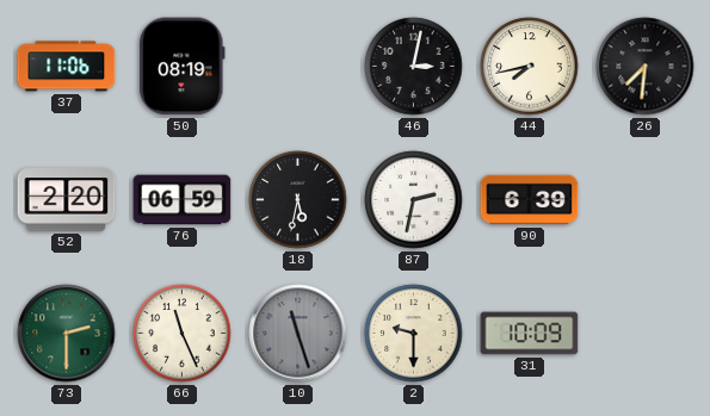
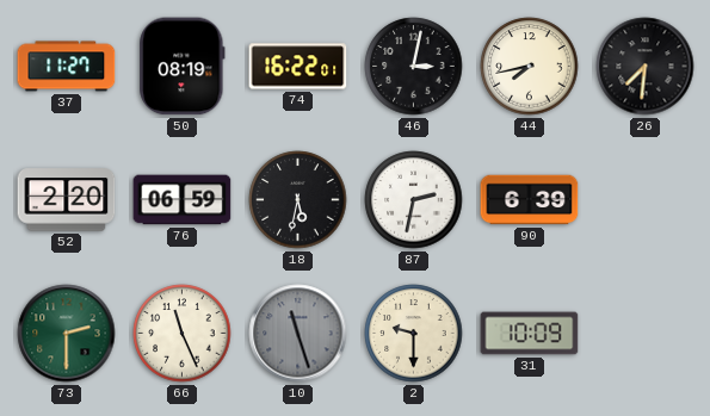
37: 11:06 -> 11:27 (67, 67)
74: none -> 16:22 (298, 67)
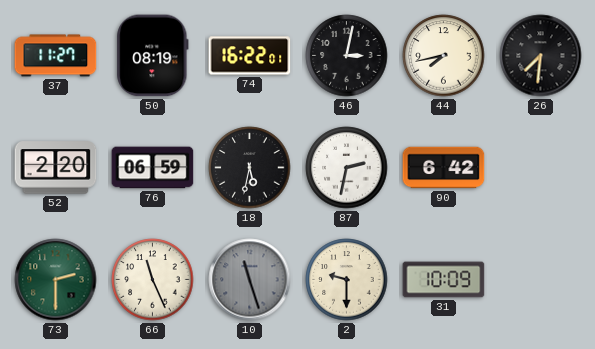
90: 6:39 -> 6:42 (444, 168)
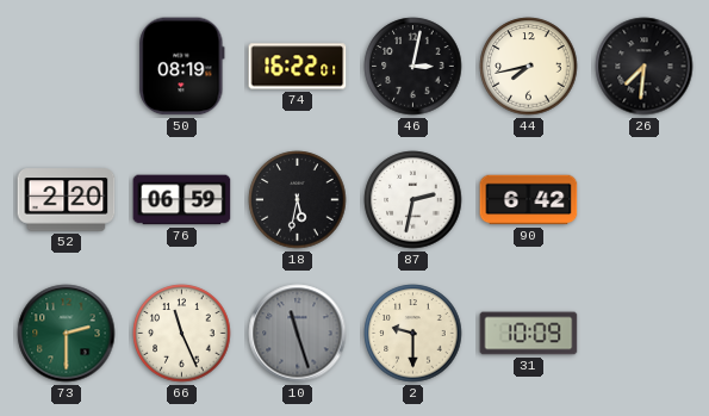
37: 11:27 -> none (56, 56)
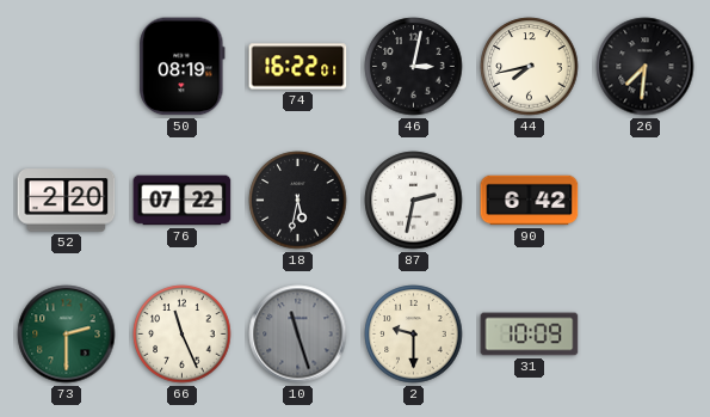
76: 06:59 -> 07:22 (183, 201)
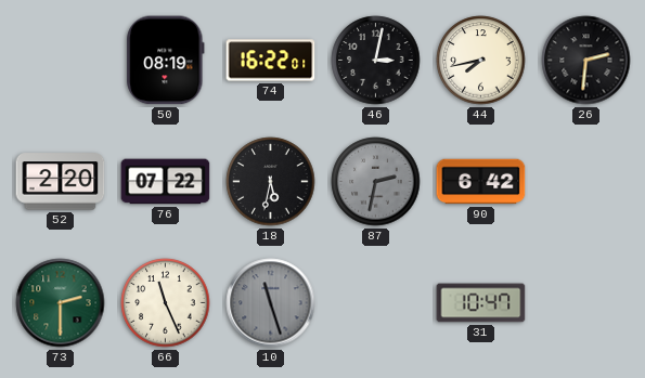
26: 7:31 -> 2:31 (586, 61)
87 dial: white -> grey (376, 182)
2: 9:30 -> none (414, 335)
31: 10:09 -> 10:47 (481, 303)
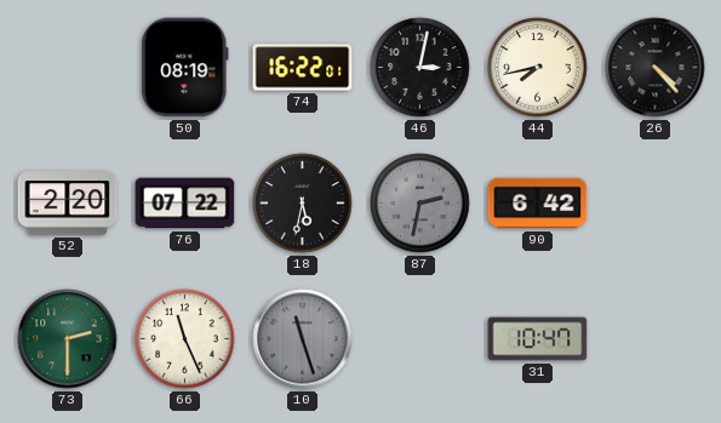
26: 2:31 -> 4:23 (656, 68)
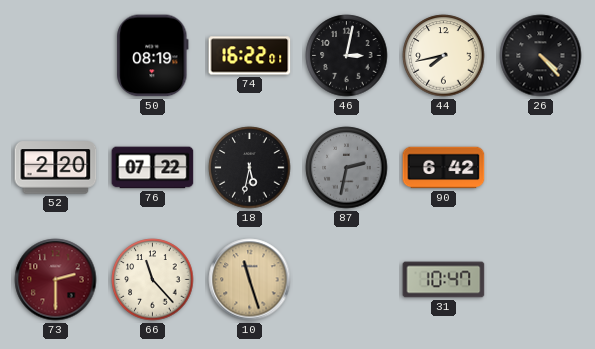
73 dial: green -> burgundy (56, 280)
66: 11:26 -> 11:23 (153, 280)
10 dial: grey -> champagne (250, 280)
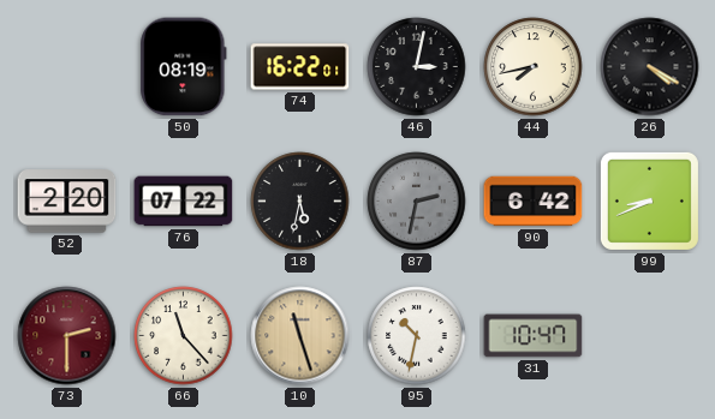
26: 4:23 -> 4:20 (650, 67)
99: none -> 8:41 (649, 200)
95: none -> 10:32 (417, 336)
